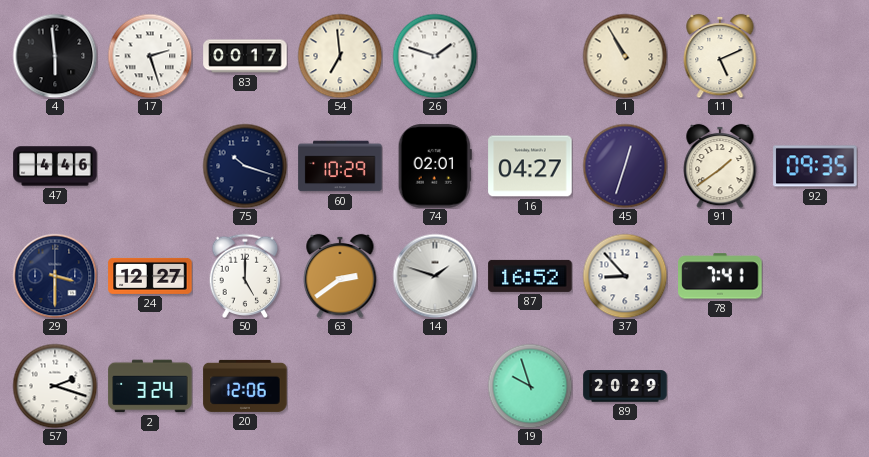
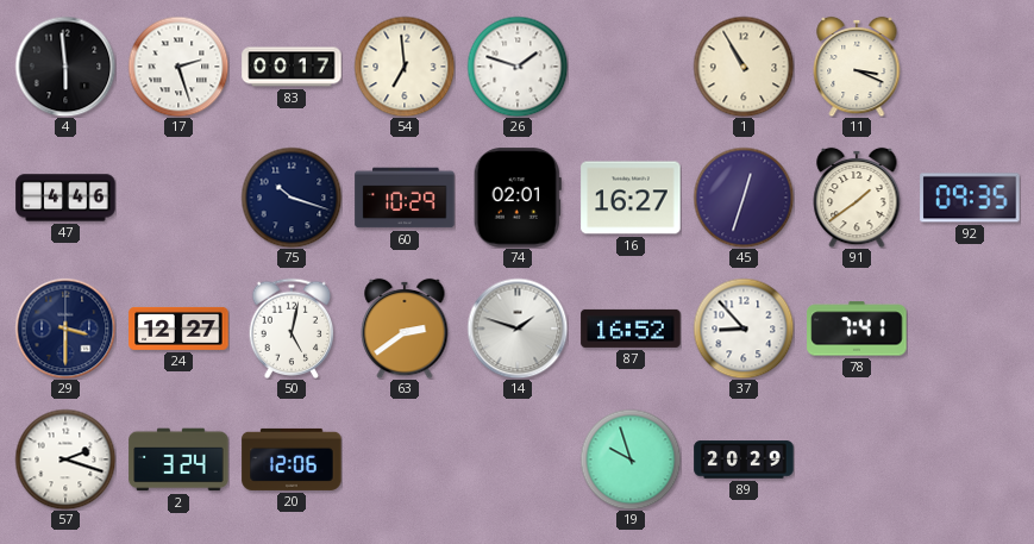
11: 5:11 -> 3:19 (857, 67)
16: 04:27 -> 16:27 (631, 198)
50: 5:00 -> 5:02 (292, 327)
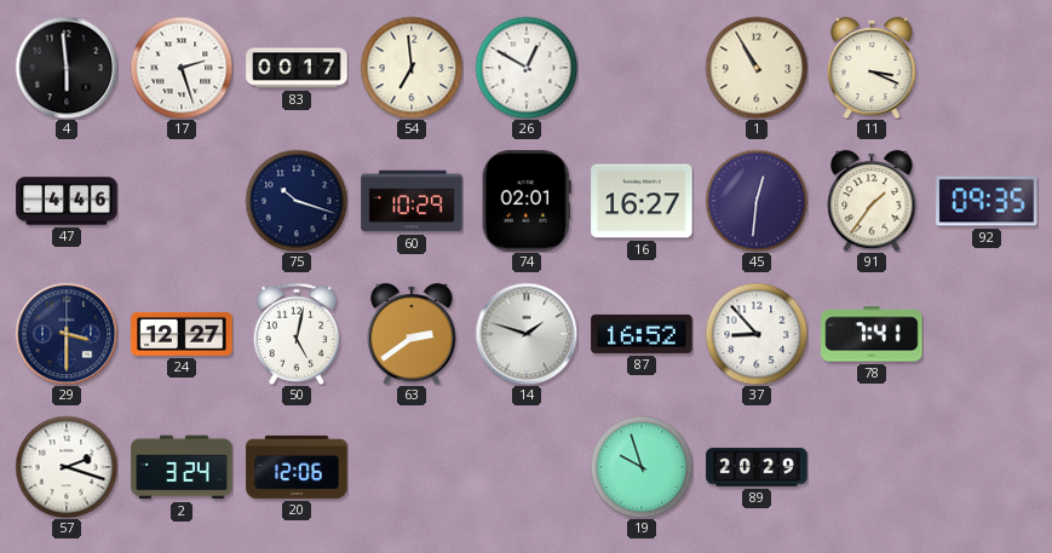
26: 1:48 -> 12:50 (527, 68)
45: 12:33 -> 12:31 (757, 201)
91: 1:39 -> 1:36 (872, 201)
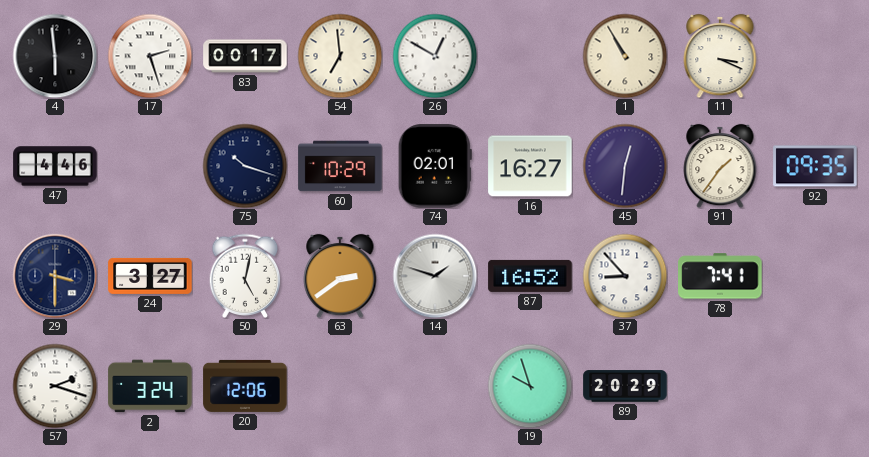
24: 12:27 -> 3:27 (150, 276)
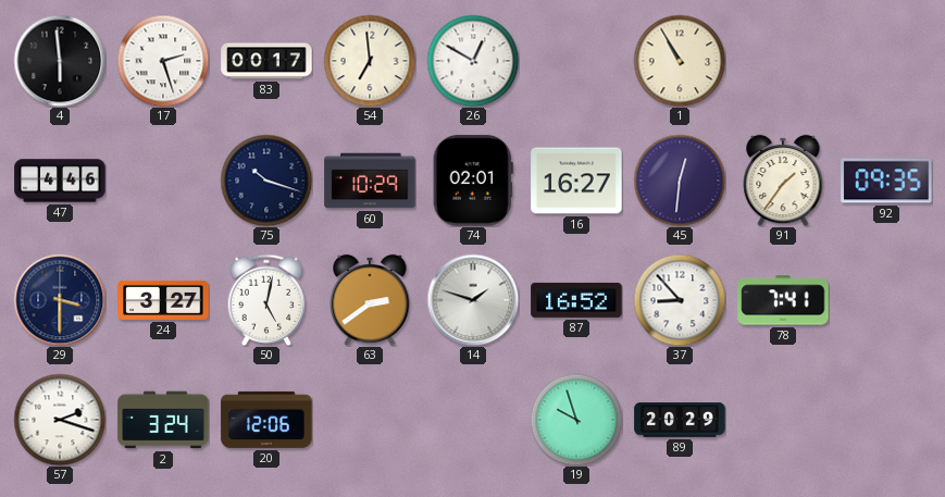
11: 3:19 -> none (720, 56)
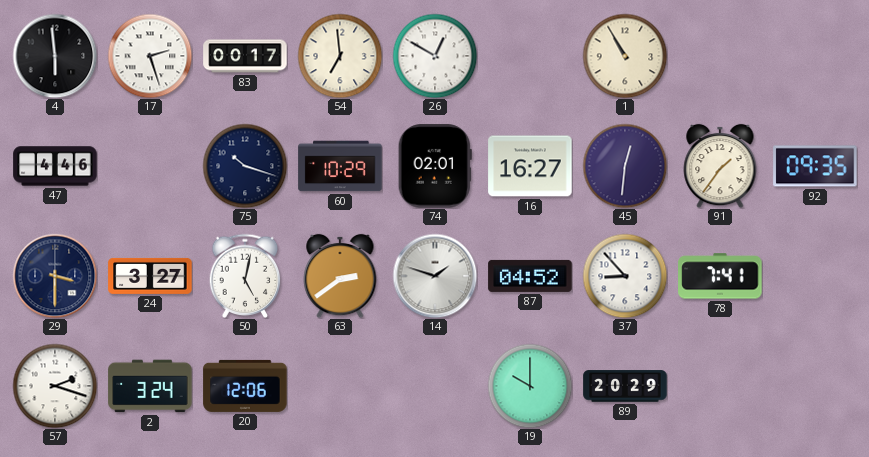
87: 16:52 -> 04:52 (530, 276)
19: 9:57 -> 10:00 (530, 386)
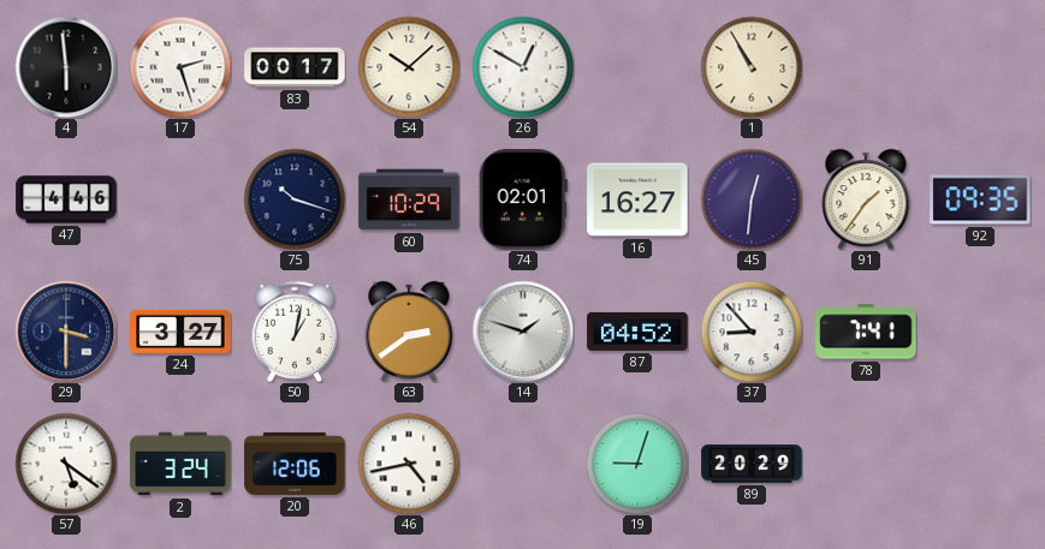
54: 6:59 -> 10:08 (409, 67)
50: 5:02 -> 1:02 (295, 330)
57: 2:18 -> 5:21 (66, 464)
46: none -> 4:43 (409, 464)
19: 10:00 -> 9:03 (637, 464)
